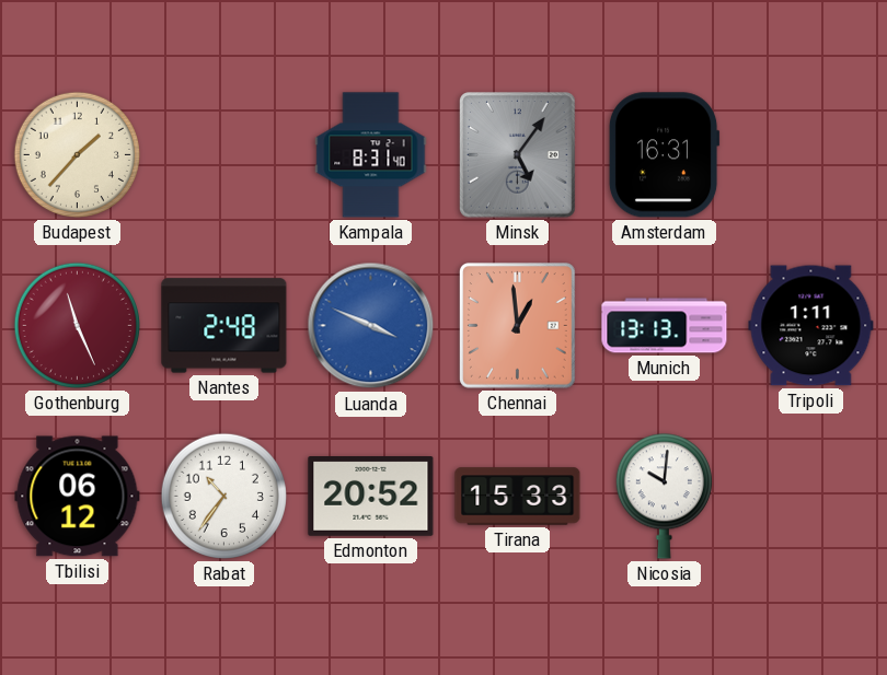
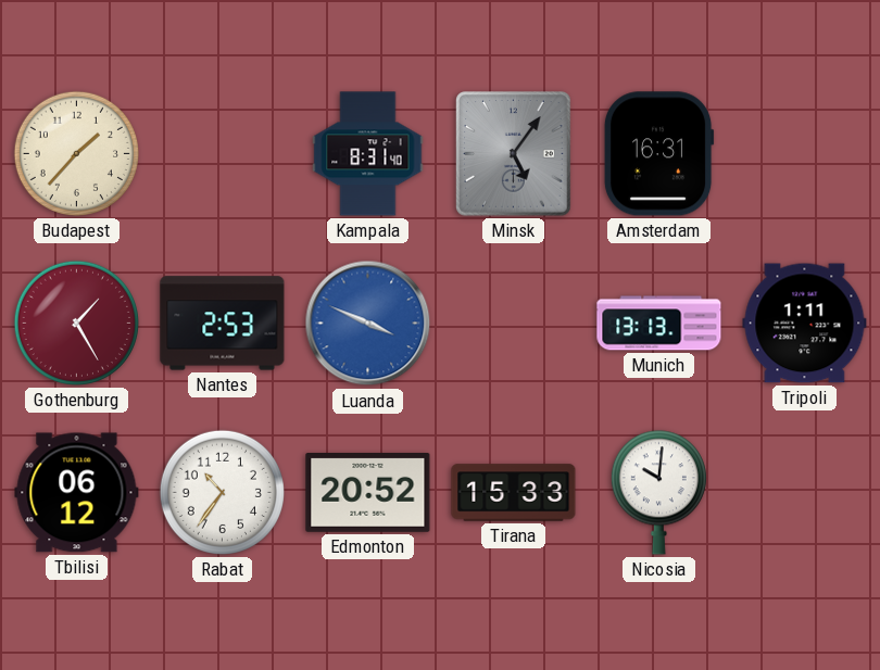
Gothenburg: 11:26 -> 1:25 (76, 323)
Nantes: 2:48 -> 2:53 (223, 324)
Chennai: 12:59 -> none (518, 326)
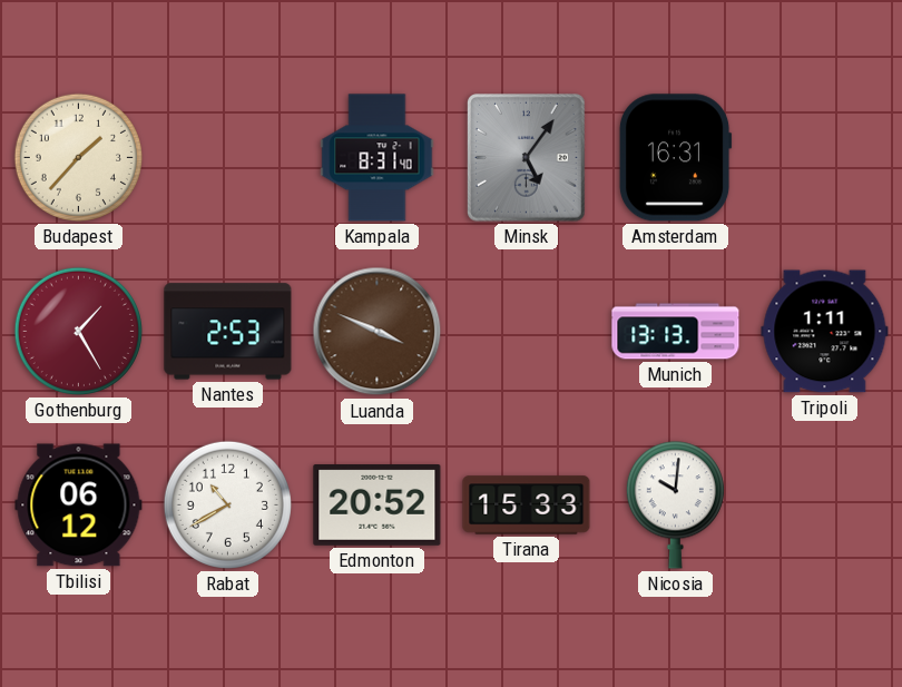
Luanda dial: blue -> brown (378, 332)
Rabat: 10:36 -> 10:40 (227, 504)
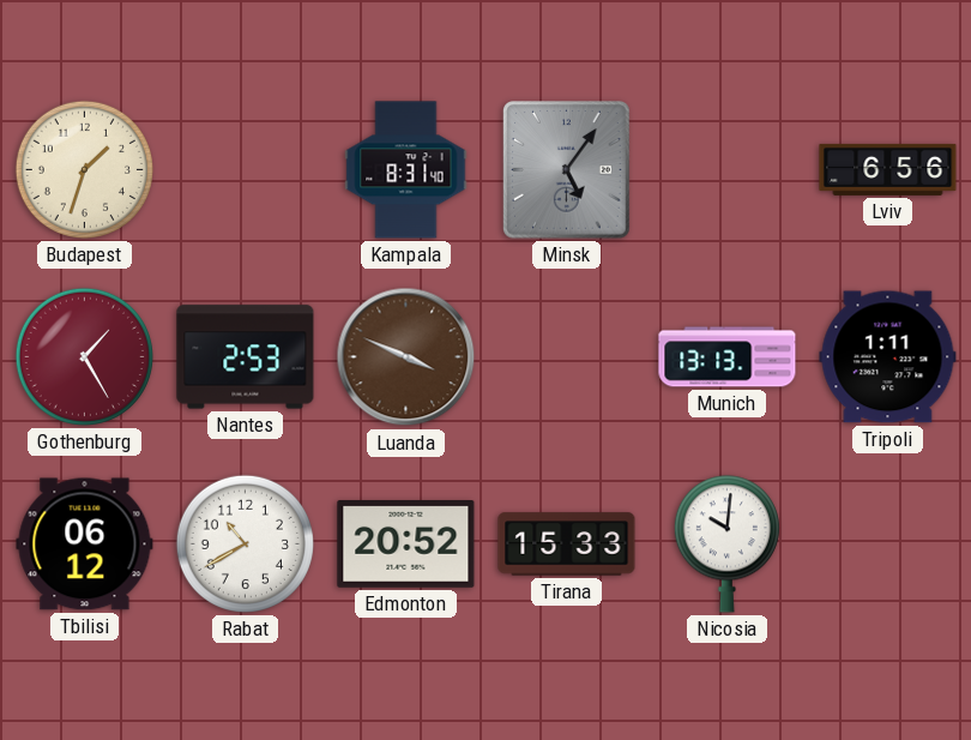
Budapest: 1:37 -> 1:33 (84, 169)
Amsterdam: 16:31 -> none (675, 158)
Lviv: none -> 6:56 (888, 169)
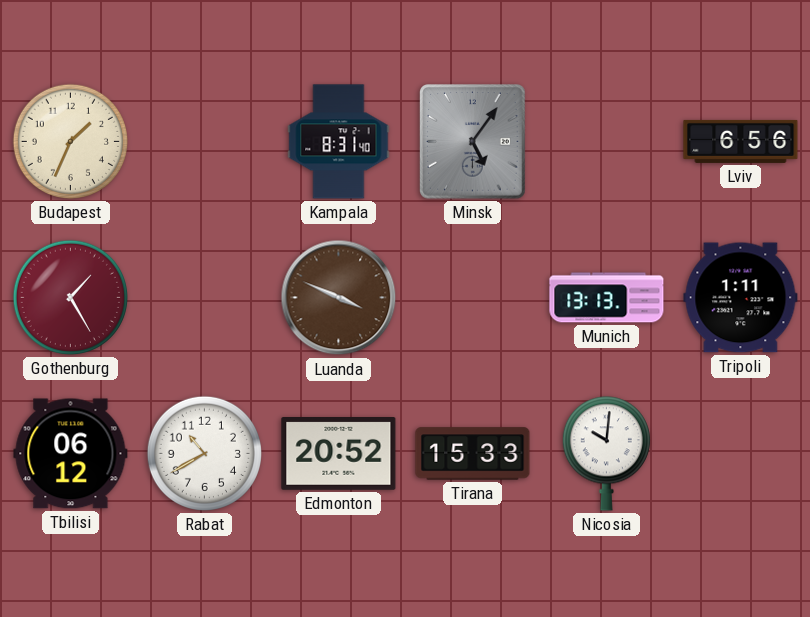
Budapest: 1:33 -> 1:34 (70, 141)
Nantes: 2:53 -> none (246, 357)
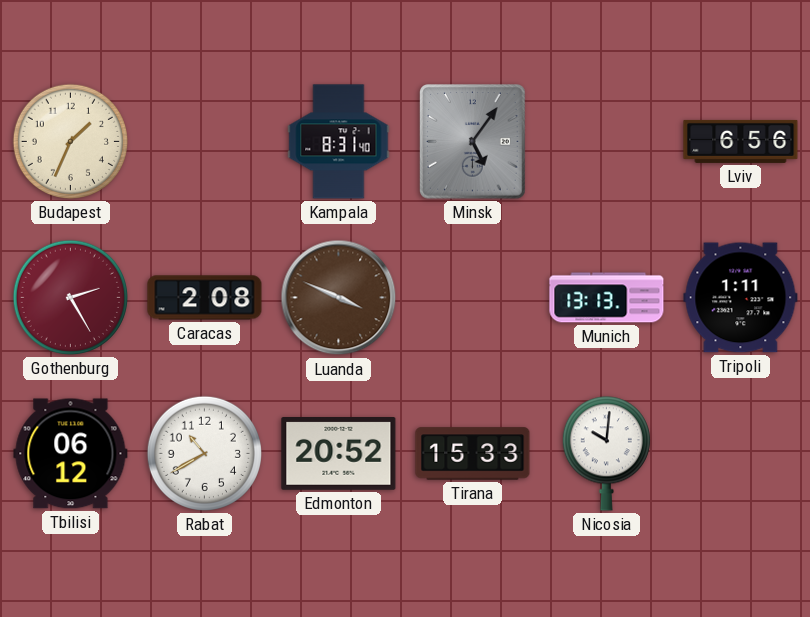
Gothenburg: 1:25 -> 2:25 (70, 297)
Caracas: none -> 2:08 (205, 298)
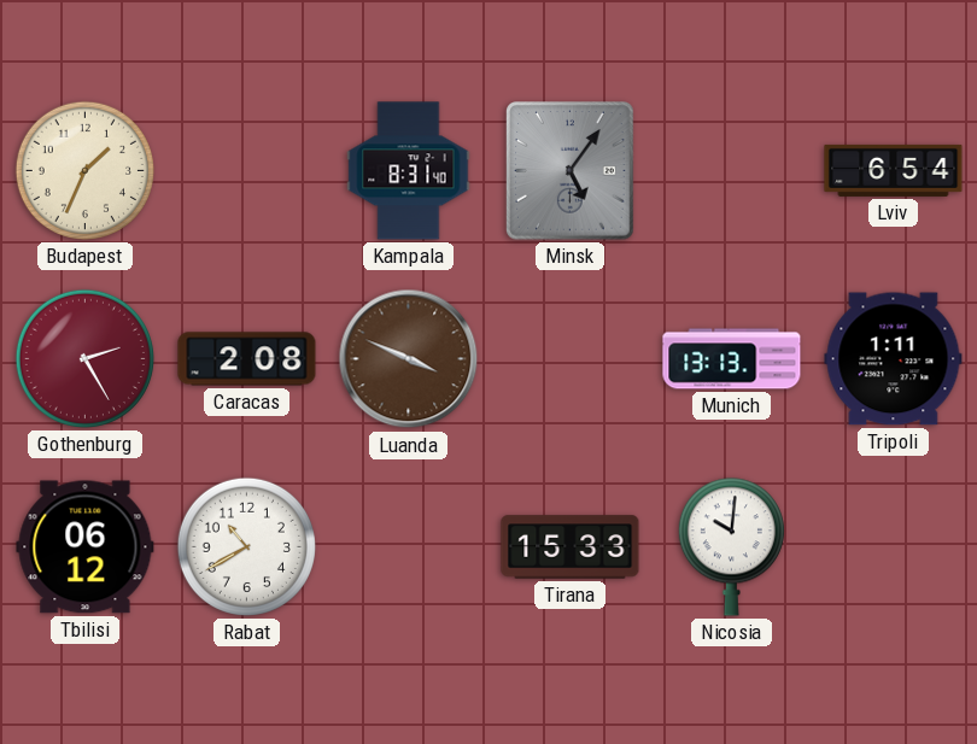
Lviv: 6:56 -> 6:54 (894, 170)
Edmonton: 20:52 -> none (339, 454)
